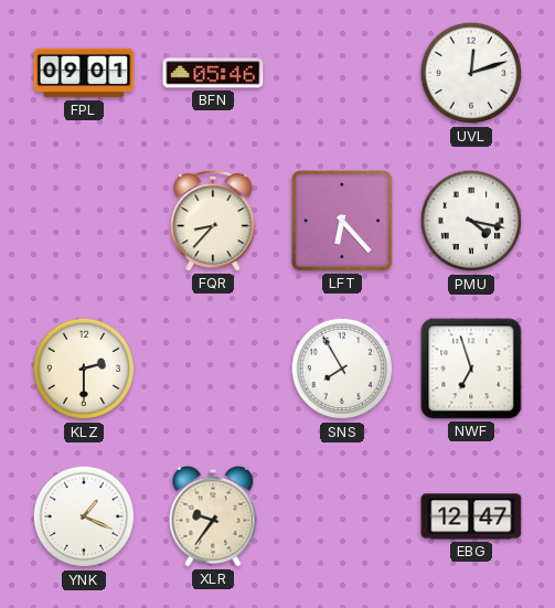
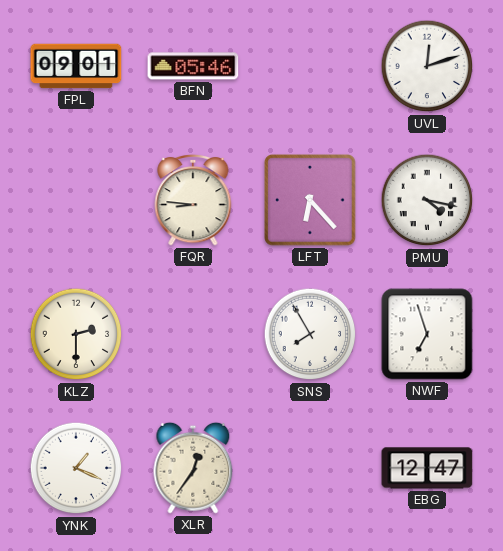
FQR: 8:37 -> 8:46 (193, 200)
XLR: 9:36 -> 12:36 (193, 468)
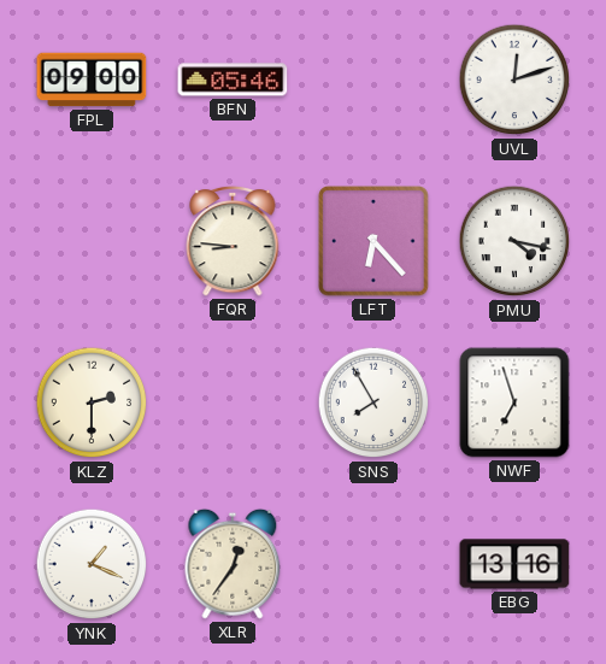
FPL: 09:01 -> 09:00 (92, 80)
EBG: 12:47 -> 13:16 (514, 564)
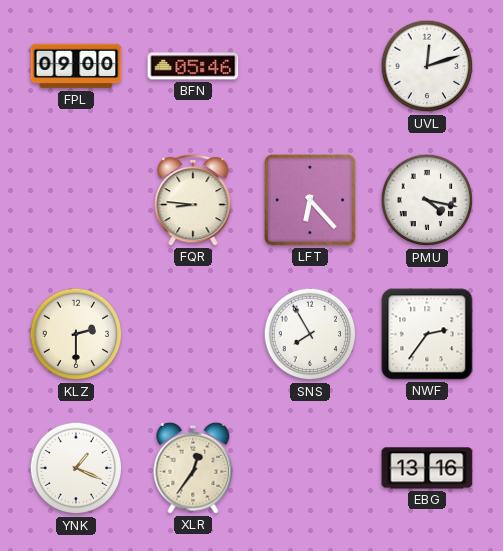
NWF: 6:57 -> 2:36 (427, 334)
